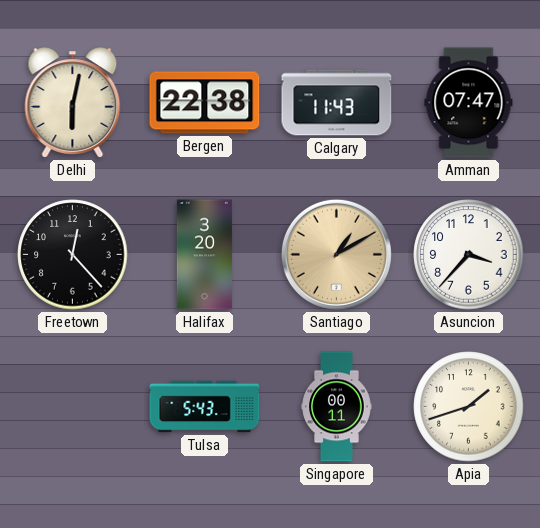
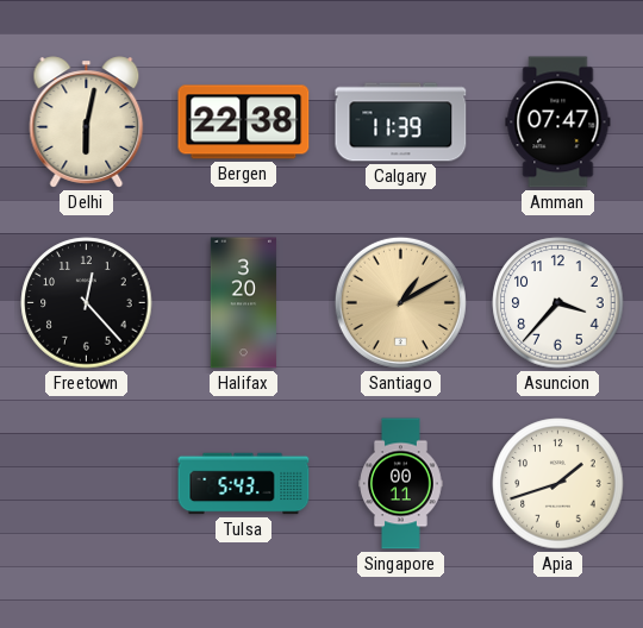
Calgary: 11:43 -> 11:39 (401, 123)
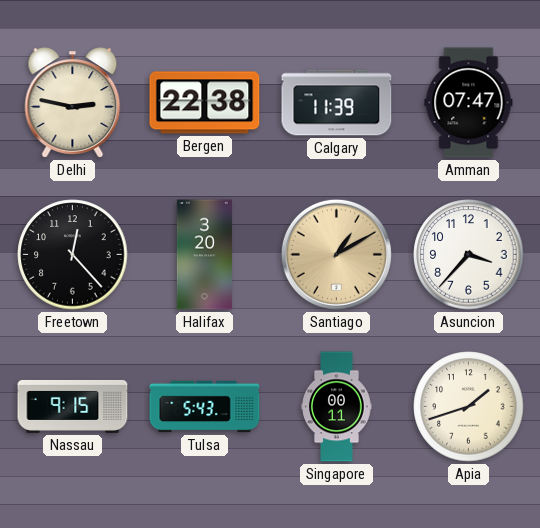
Delhi: 6:02 -> 2:47 (73, 103)
Nassau: none -> 9:15 (73, 406)
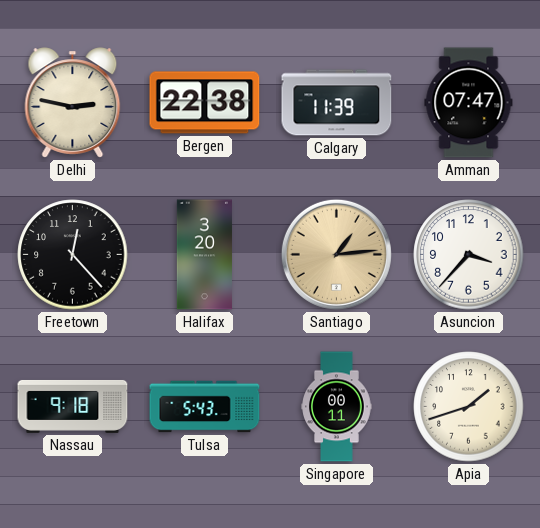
Santiago: 1:10 -> 1:14 (336, 254)
Nassau: 9:15 -> 9:18 (73, 406)
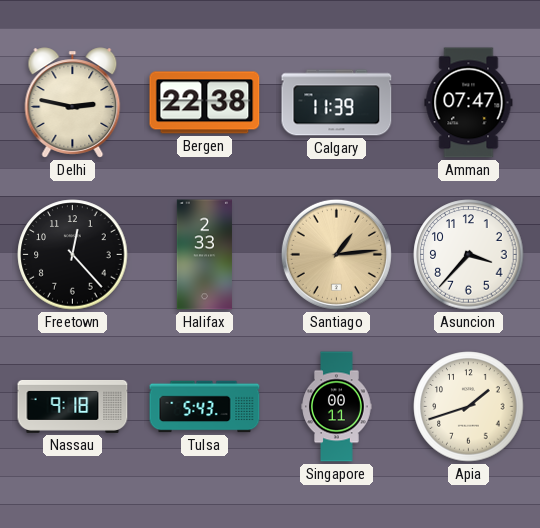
Halifax: 3:20 -> 2:33 (204, 255)
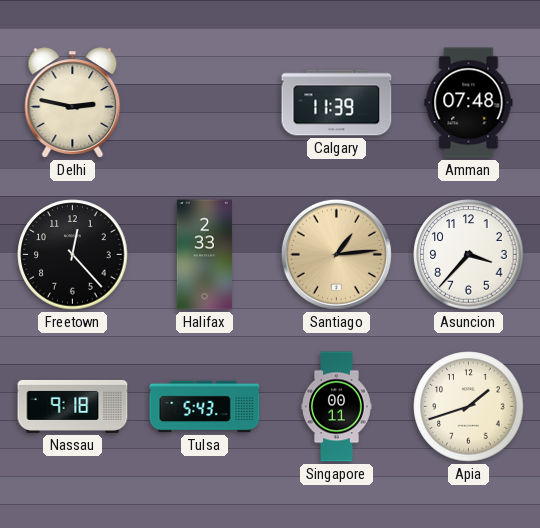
Bergen: 22:38 -> none (205, 103)
Amman: 07:47 -> 07:48 (469, 103)
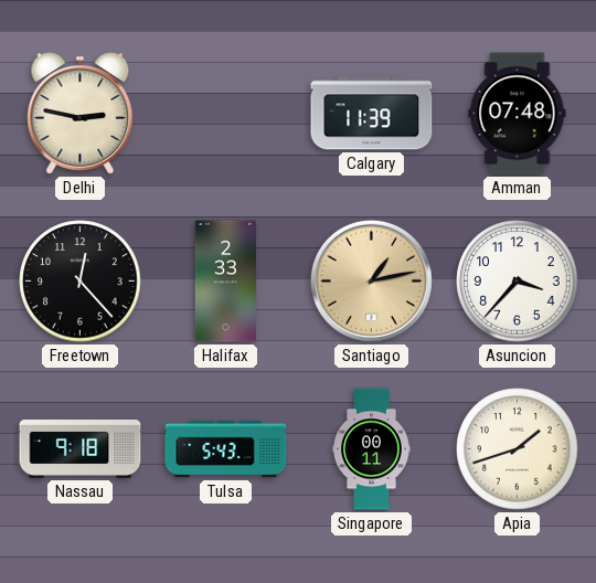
Santiago: 1:14 -> 1:13 (371, 280)
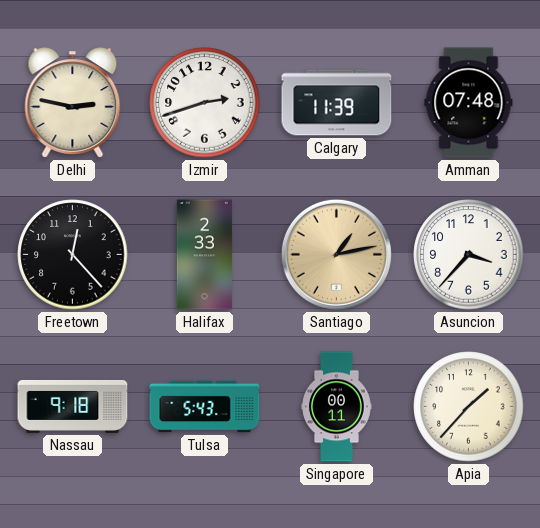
Izmir: none -> 2:42 (205, 103)
Apia: 1:42 -> 1:37 (469, 407)
